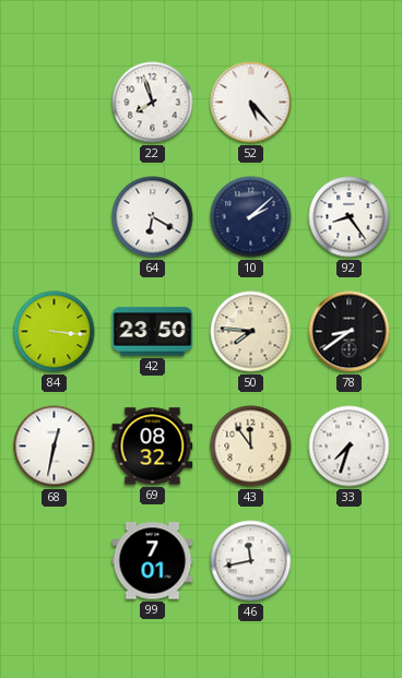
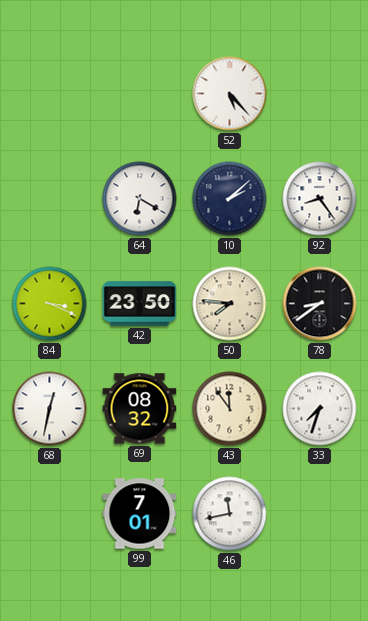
22: 7:57 -> none (153, 103)
84: 3:16 -> 3:19 (50, 304)
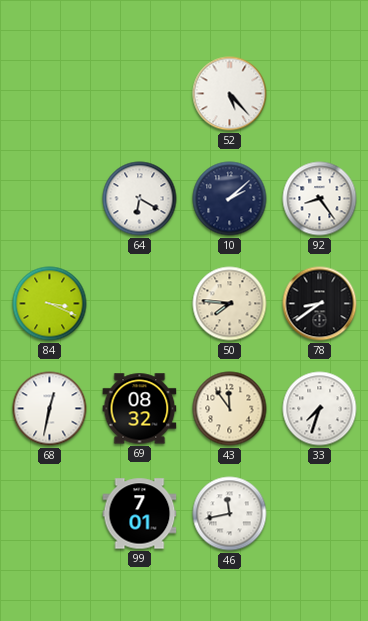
42: 23:50 -> none (140, 304)
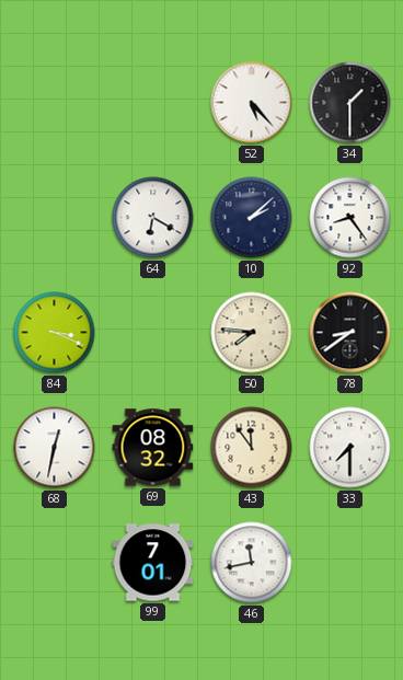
34: none -> 1:30 (350, 103)
33: 7:33 -> 7:30 (350, 448)
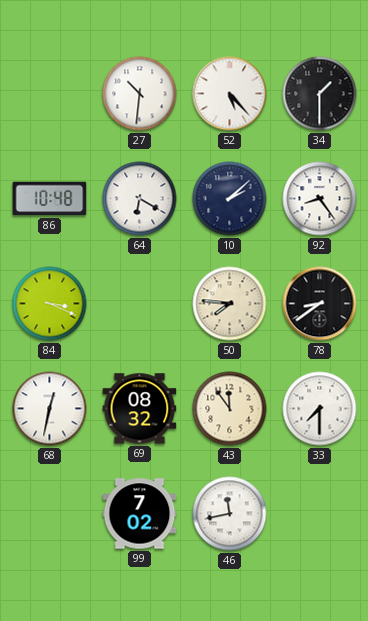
27: none -> 10:31 (140, 94)
86: none -> 10:48 (50, 199)
99: 7:01 -> 7:02 (140, 514)
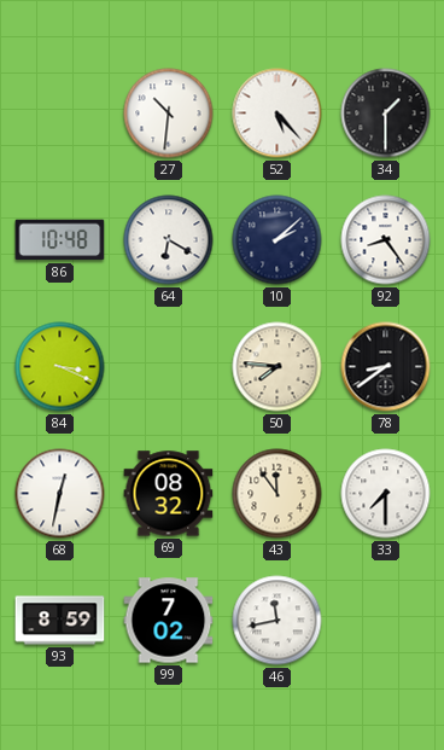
93: none -> 8:59 (60, 621)
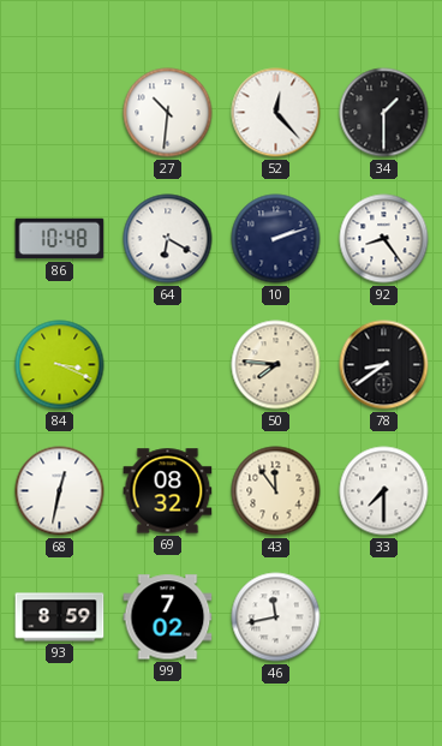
52: 5:23 -> 12:23 (276, 113)
10: 2:08 -> 2:12 (276, 239)
